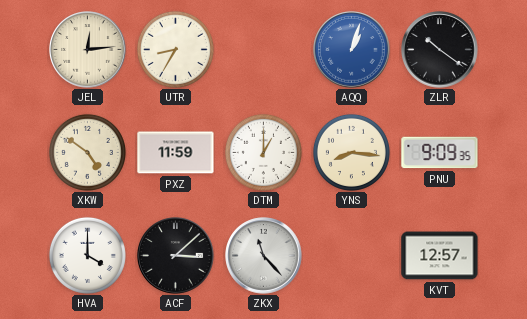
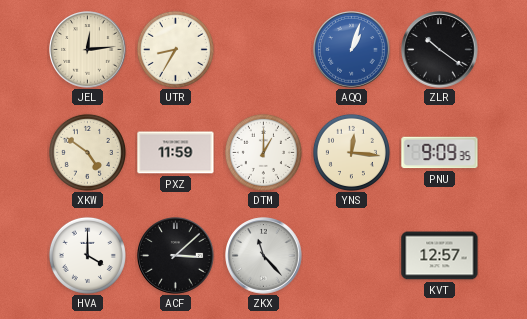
YNS: 8:16 -> 12:16 (351, 152)
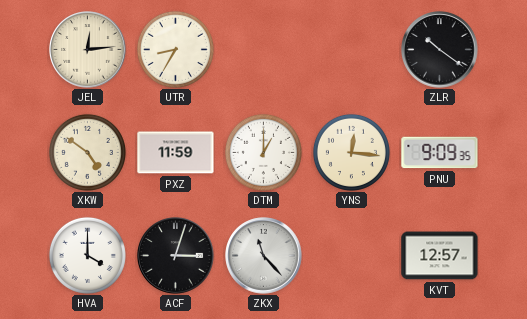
AQQ: 1:03 -> none (352, 50)
ACF: 3:08 -> 3:03 (176, 256)
